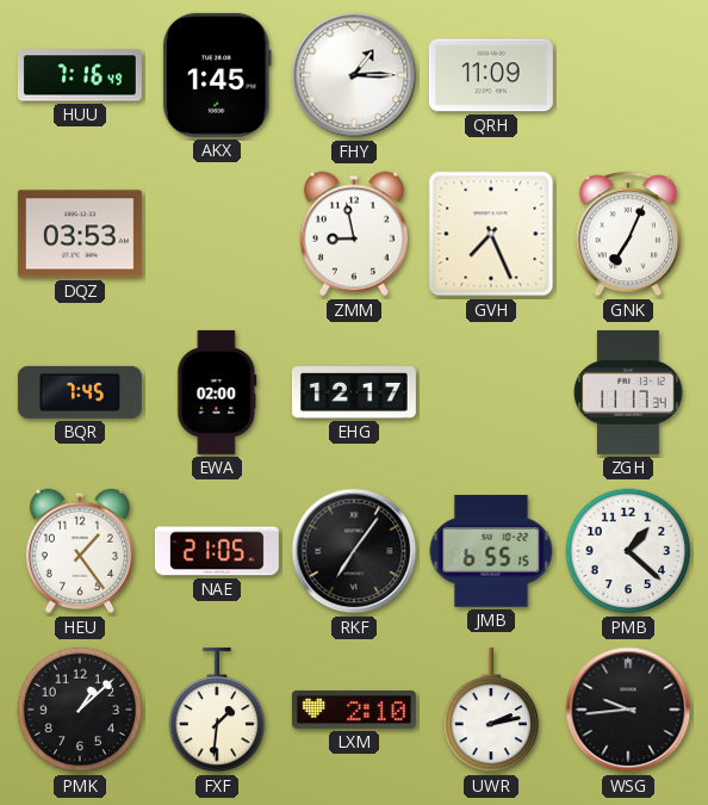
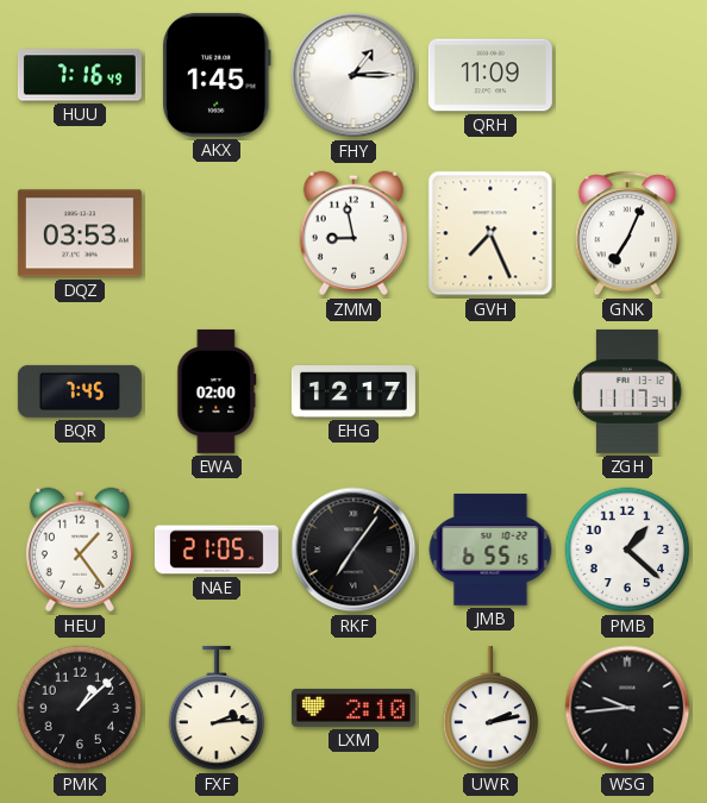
FXF: 1:31 -> 2:14 (217, 708)
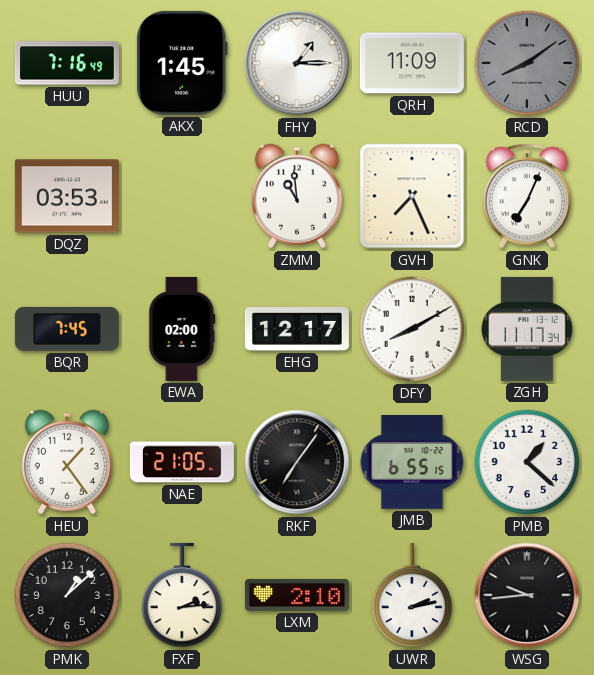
RCD: none -> 8:09 (527, 63)
ZMM: 8:58 -> 10:59 (297, 196)
DFY: none -> 8:10 (412, 329)
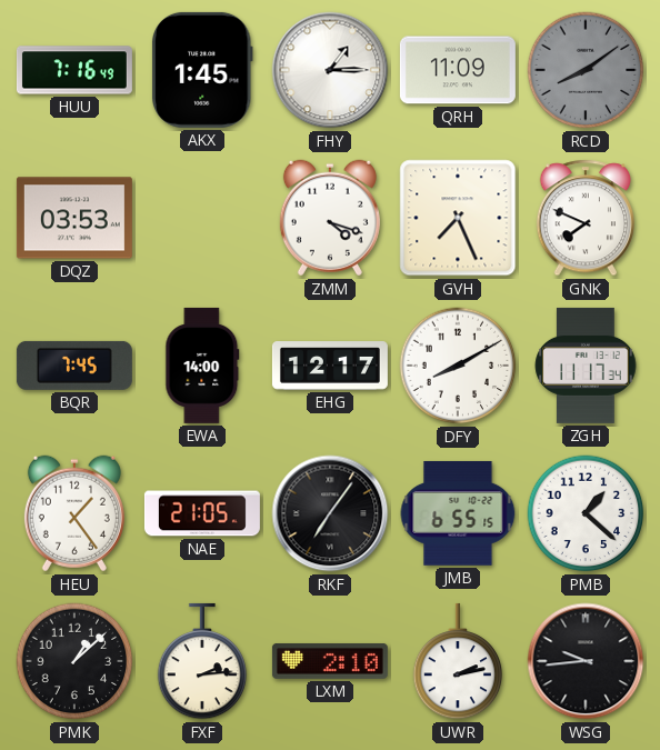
ZMM: 10:59 -> 4:18 (330, 218)
GNK: 7:04 -> 7:49 (584, 218)
EWA: 02:00 -> 14:00 (202, 366)
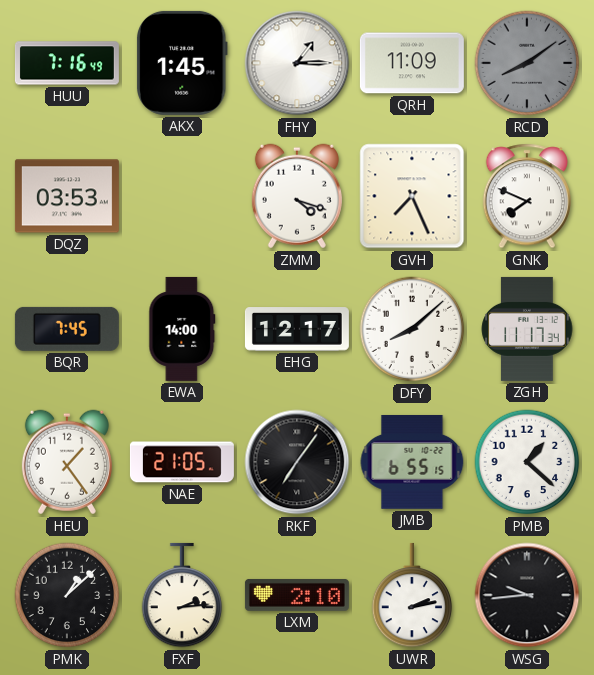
DFY: 8:10 -> 8:08 (412, 329)
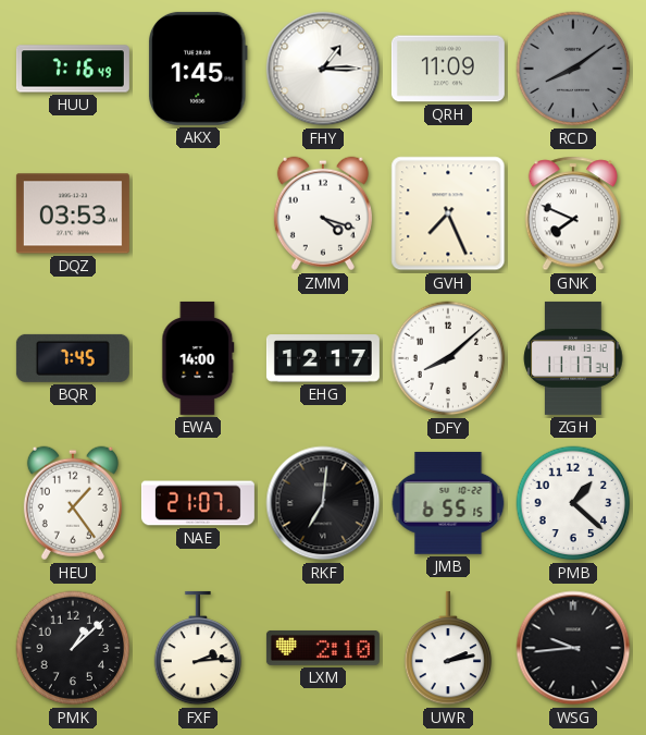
NAE: 21:05 -> 21:07 (198, 503)
RKF: 7:06 -> 7:01 (323, 503)
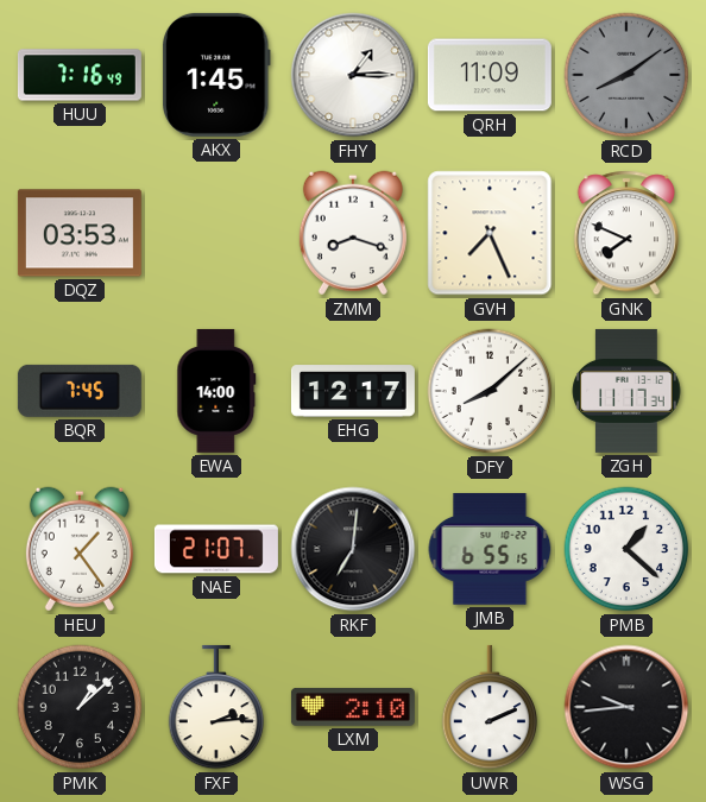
ZMM: 4:18 -> 8:18 (353, 233)
UWR: 2:13 -> 2:11 (490, 707)
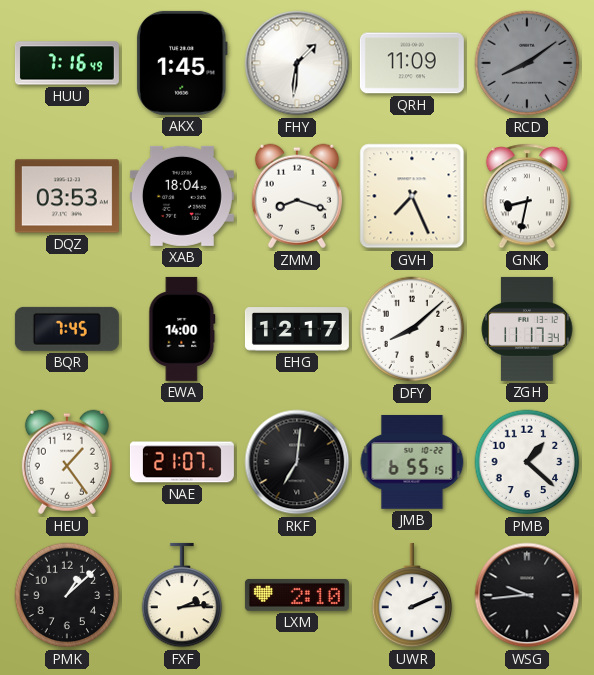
FHY: 1:15 -> 1:31 (297, 63)
XAB: none -> 18:04 (182, 196)
GNK: 7:49 -> 8:32 (526, 196)
